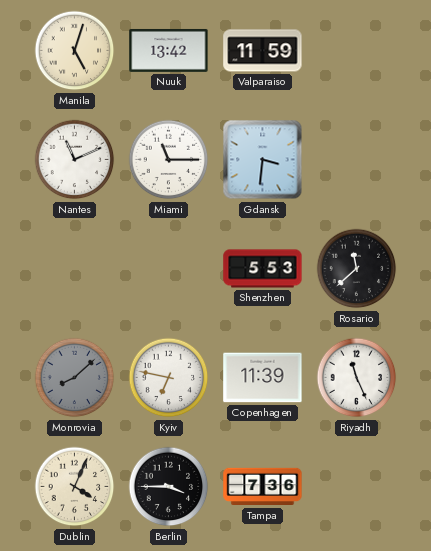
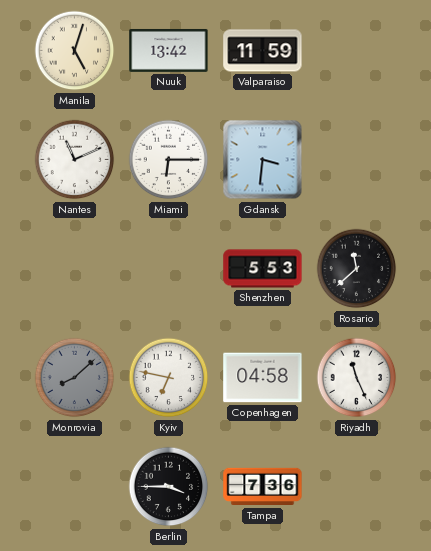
Miami: 11:15 -> 6:15 (169, 160)
Copenhagen: 11:39 -> 04:58 (263, 378)
Dublin: 4:04 -> none (75, 487)
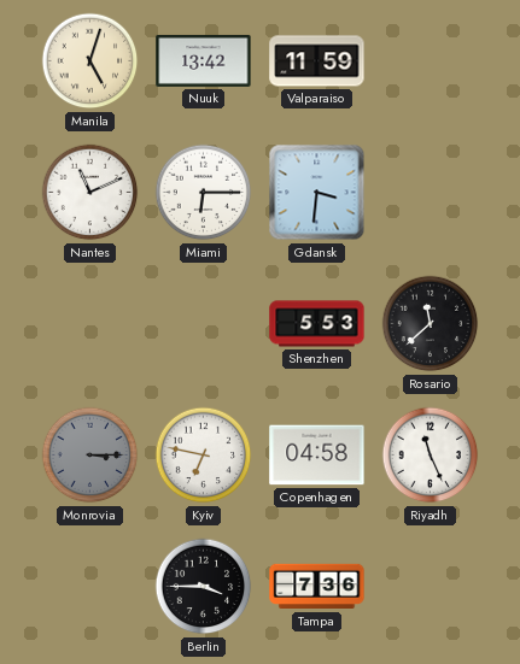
Monrovia: 8:08 -> 3:15 (90, 456)
